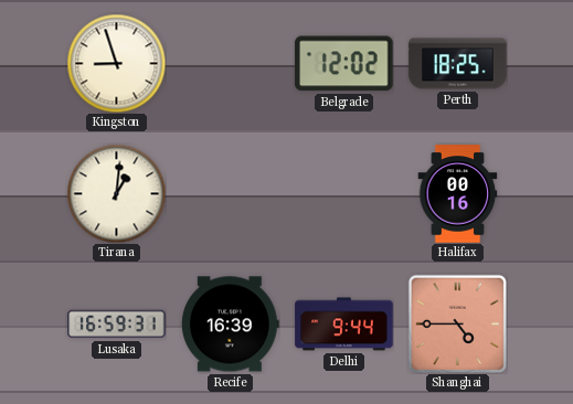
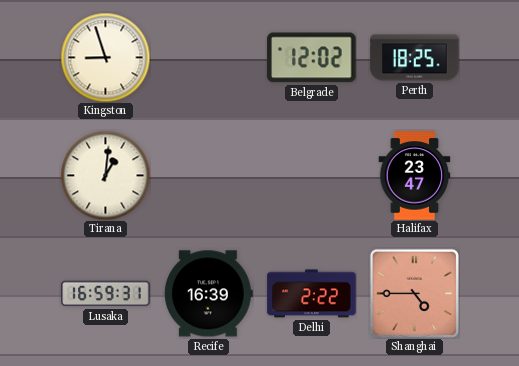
Halifax: 00:16 -> 23:47 (415, 176)
Delhi: 9:44 -> 2:22 (312, 294)
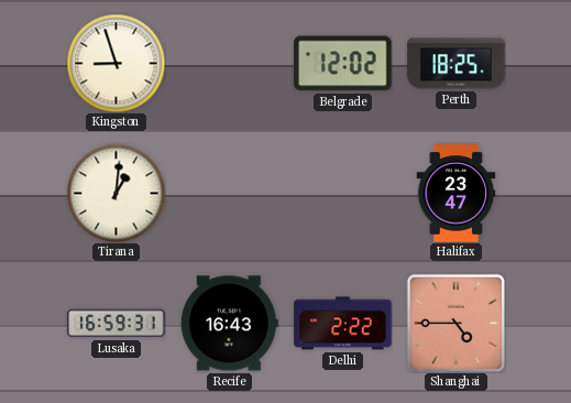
Recife: 16:39 -> 16:43 (229, 324)
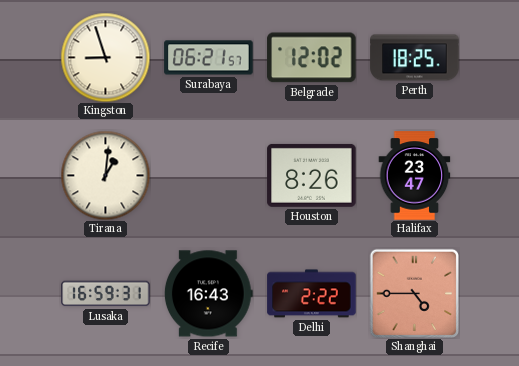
Surabaya: none -> 06:21 (209, 58)
Houston: none -> 8:26 (312, 175)
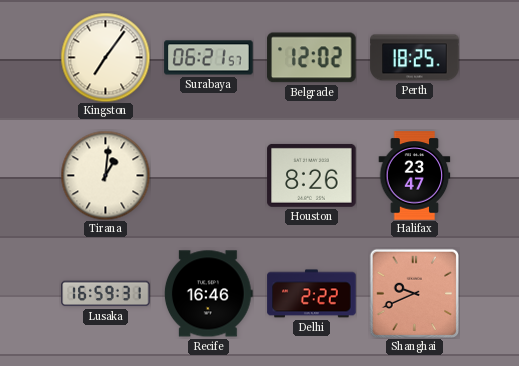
Kingston: 8:57 -> 7:06 (105, 57)
Recife: 16:43 -> 16:46 (208, 294)
Shanghai: 4:45 -> 9:41 (414, 293)
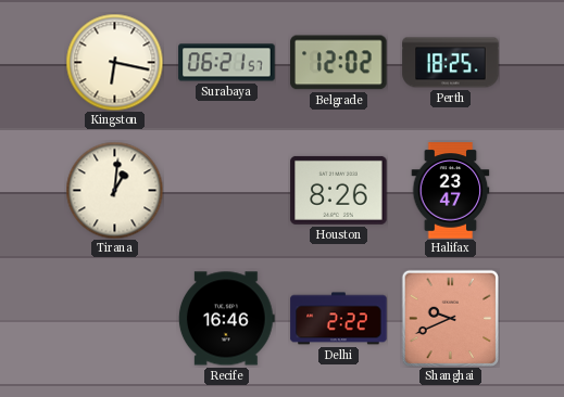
Kingston: 7:06 -> 6:17 (114, 62)
Lusaka: 16:59 -> none (106, 294)
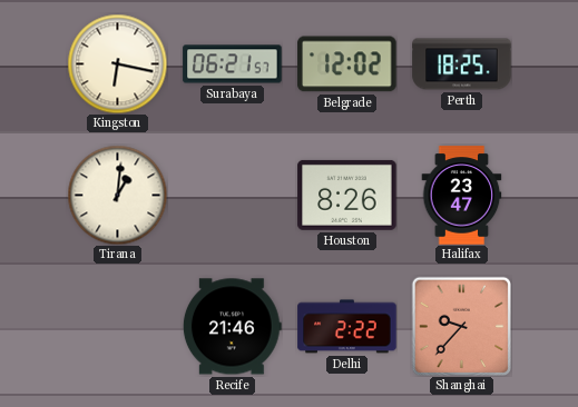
Recife: 16:46 -> 21:46 (232, 327)
Shanghai: 9:41 -> 9:37 (461, 326)
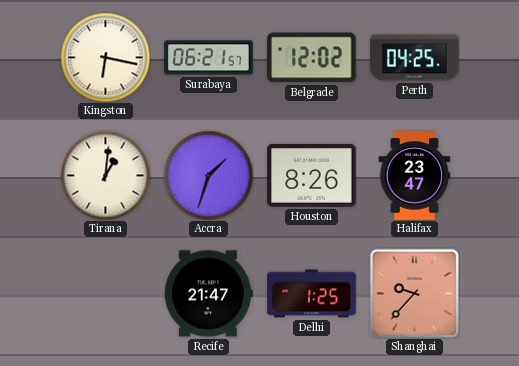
Perth: 18:25 -> 04:25 (415, 58)
Accra: none -> 1:33 (208, 175)
Recife: 21:46 -> 21:47 (208, 294)
Delhi: 2:22 -> 1:25 (312, 294)
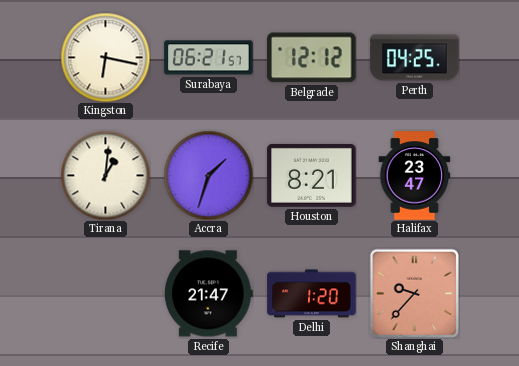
Belgrade: 12:02 -> 12:12 (312, 58)
Houston: 8:26 -> 8:21 (312, 175)
Delhi: 1:25 -> 1:20 (312, 294)
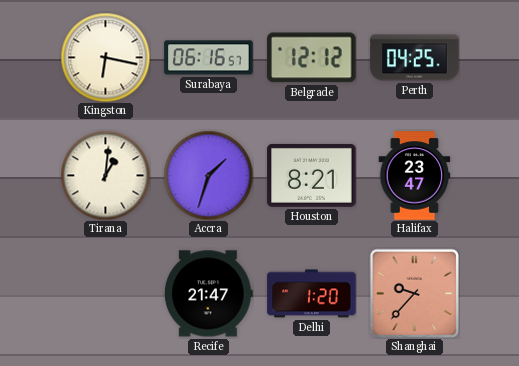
Surabaya: 06:21 -> 06:16 (209, 58)
